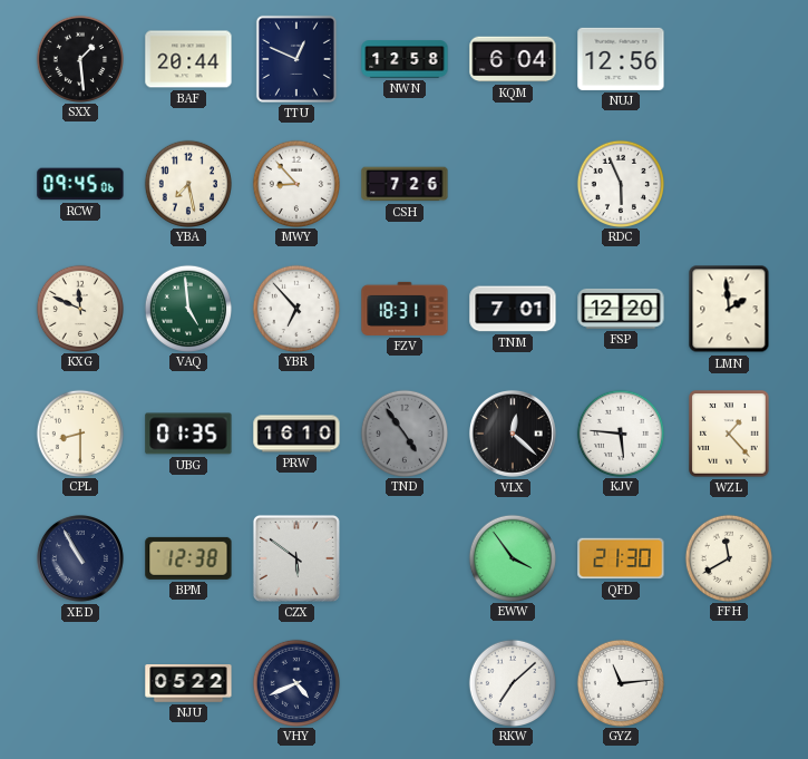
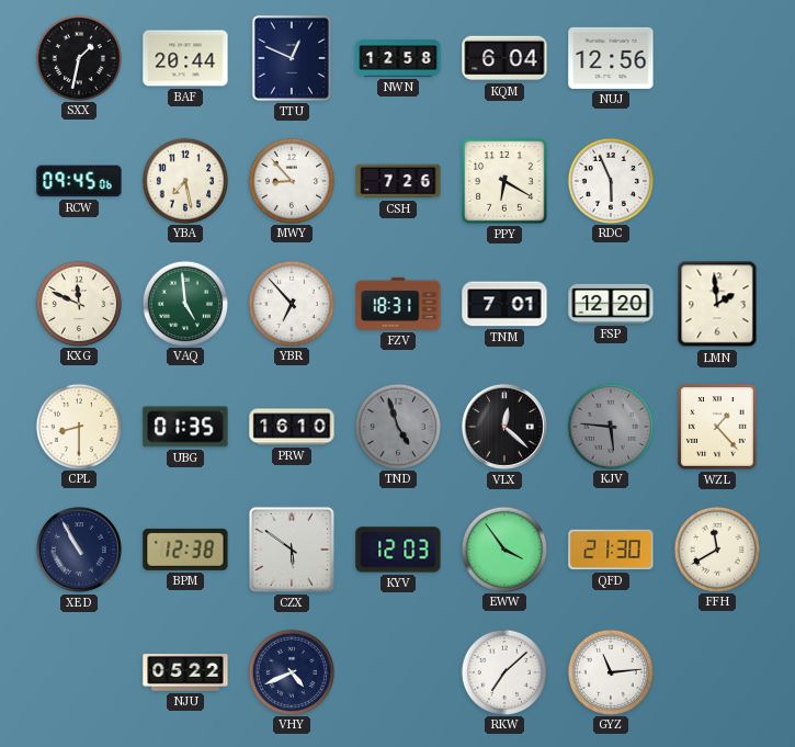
SXX: 1:29 -> 1:32 (78, 57)
PPY: none -> 6:20 (504, 181)
TND: 4:54 -> 4:57 (397, 426)
KJV dial: white -> grey (610, 426)
KYV: none -> 12:03 (398, 550)
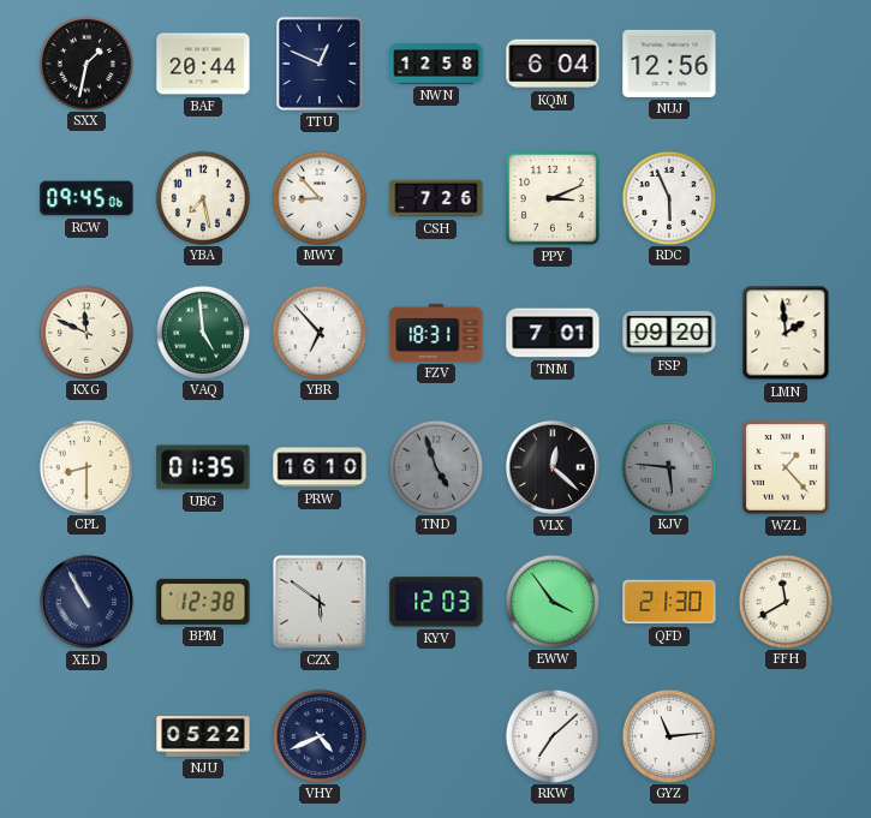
PPY: 6:20 -> 3:11 (553, 198)
FSP: 12:20 -> 09:20 (669, 333)
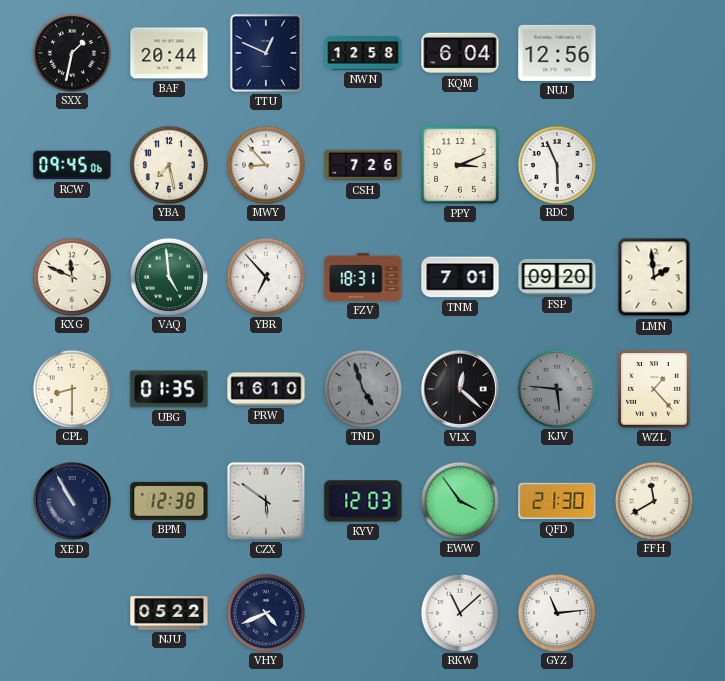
RKW: 7:08 -> 11:08 (459, 612)
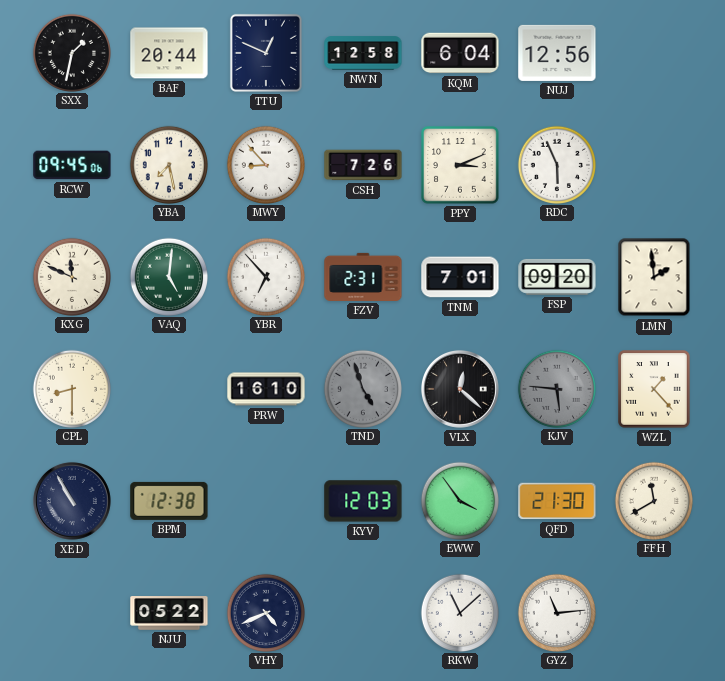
VAQ: 4:59 -> 5:01 (168, 276)
FZV: 18:31 -> 2:31 (363, 277)
UBG: 01:35 -> none (169, 389)
CZX: 5:51 -> none (266, 501)
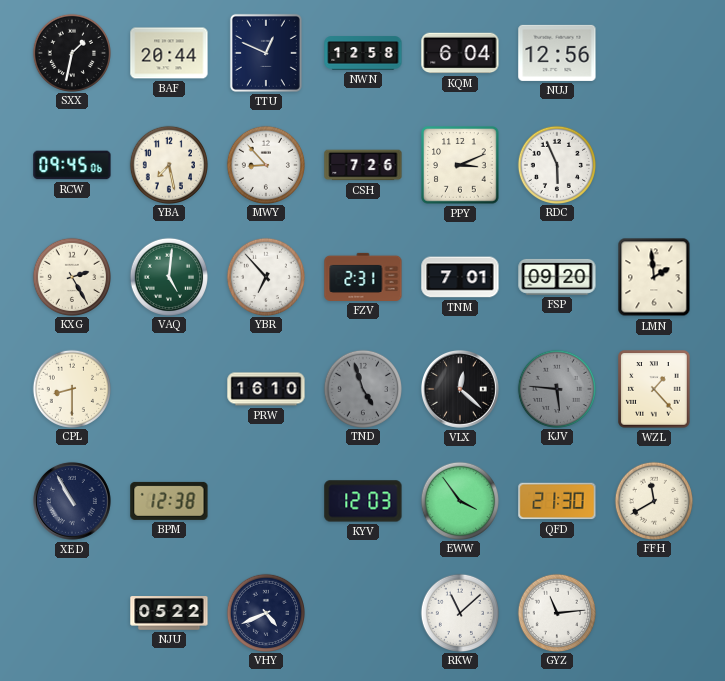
KXG: 11:49 -> 2:25 (71, 276)
